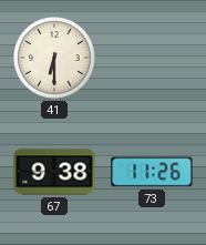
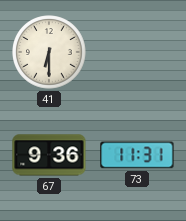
67: 9:38 -> 9:36 (49, 155)
73: 11:26 -> 11:31 (137, 155)
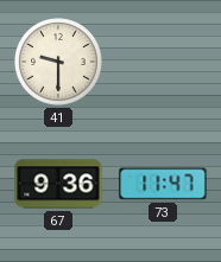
41: 6:30 -> 9:30 (58, 62)
73: 11:31 -> 11:47 (163, 184)
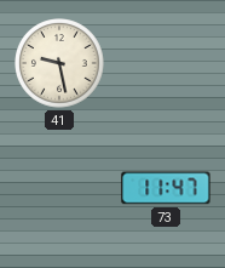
41: 9:30 -> 9:28 (59, 63)
67: 9:36 -> none (58, 184)
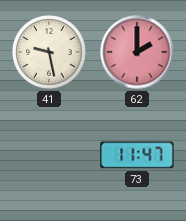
62: none -> 2:00 (137, 52)
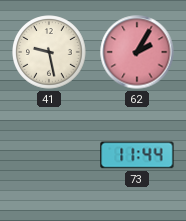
62: 2:00 -> 2:05 (137, 52)
73: 11:47 -> 11:44 (137, 155)
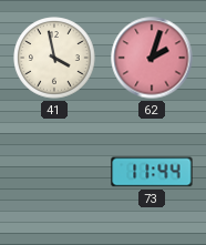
41: 9:28 -> 3:58 (54, 58)
62: 2:05 -> 2:03 (152, 58)
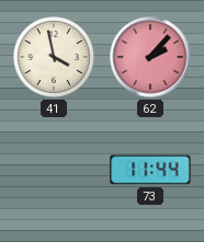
62: 2:03 -> 2:07 (150, 57)
